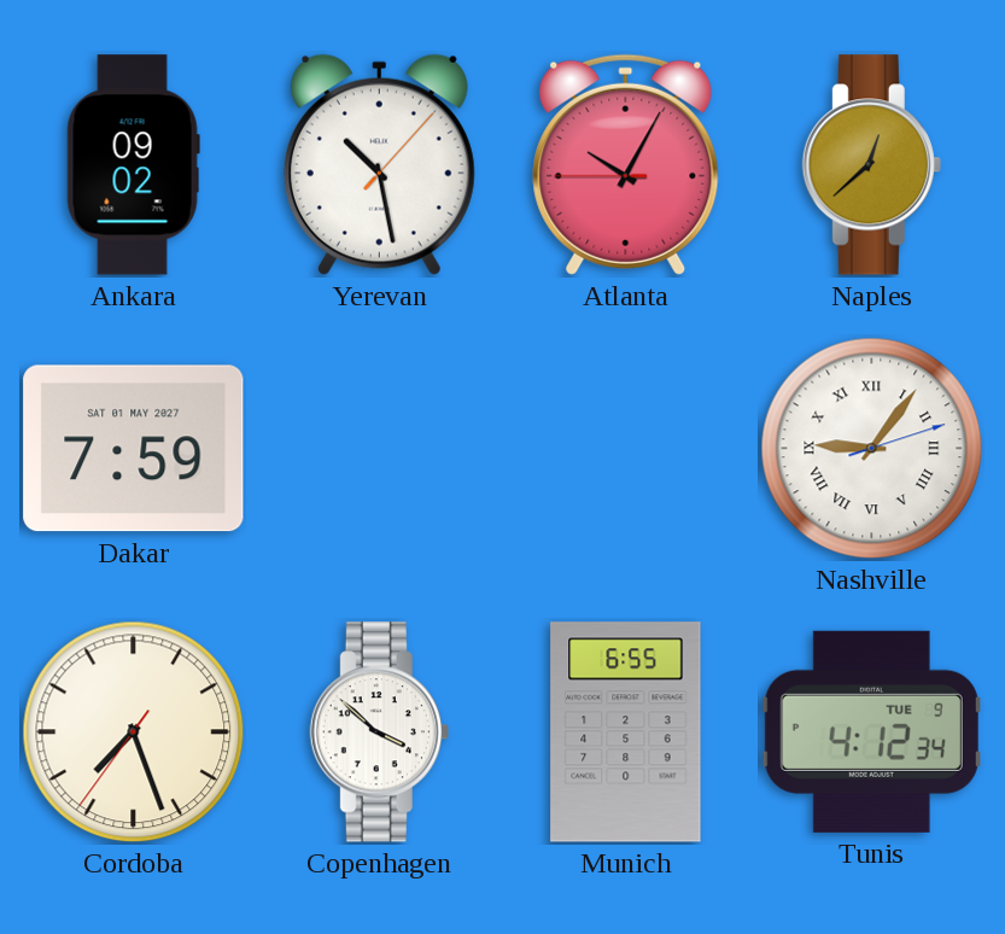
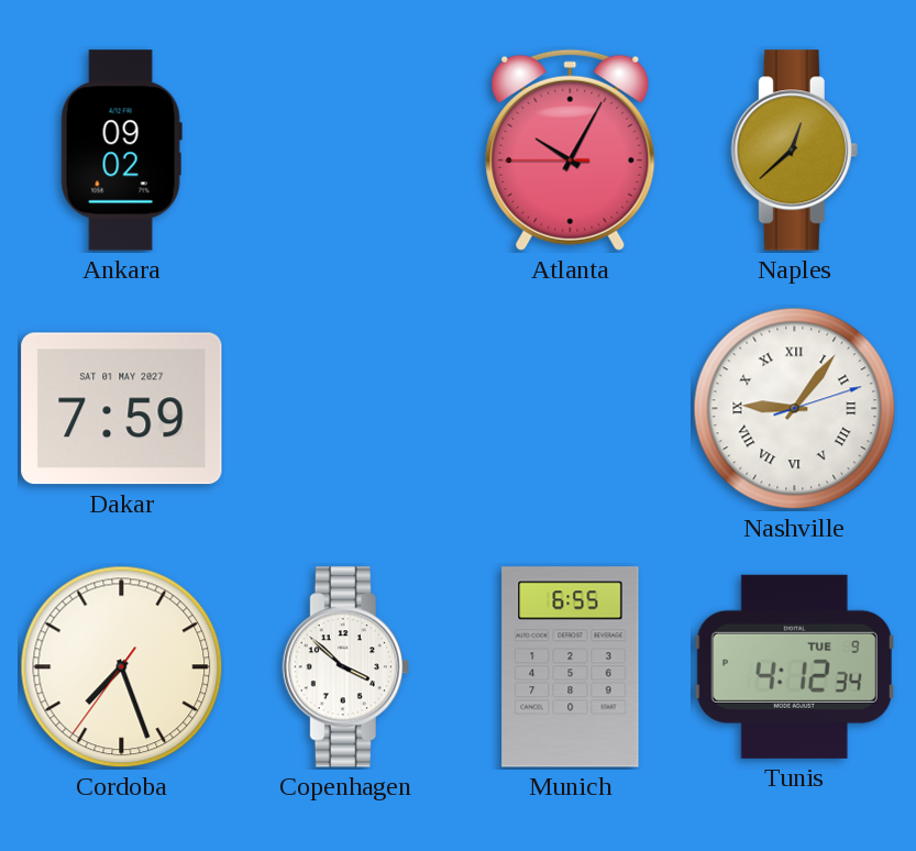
Yerevan: 10:28 -> none (379, 164)
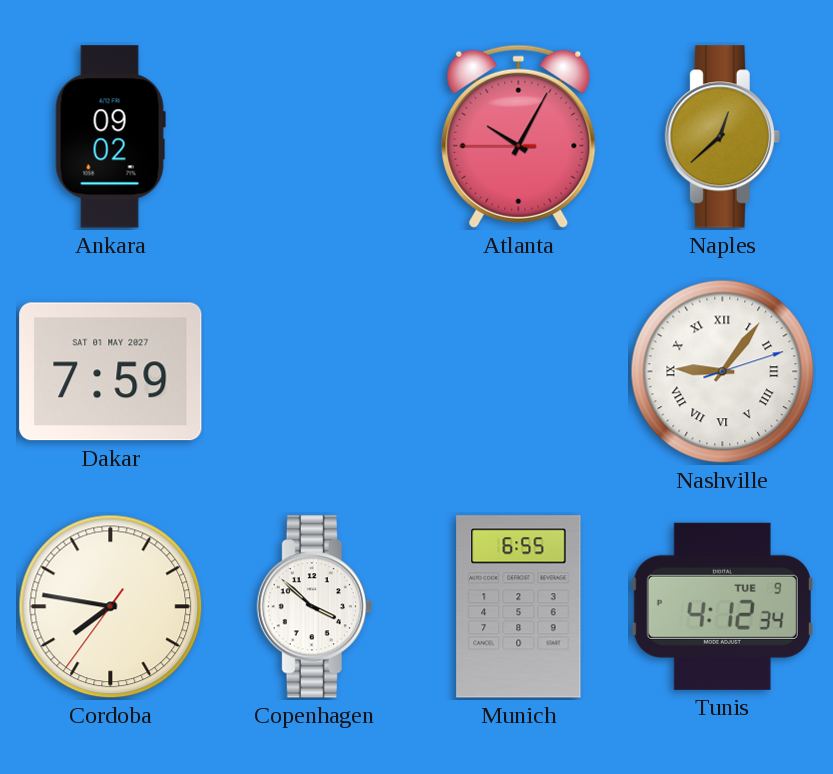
Cordoba: 7:26 -> 7:46 (111, 607)
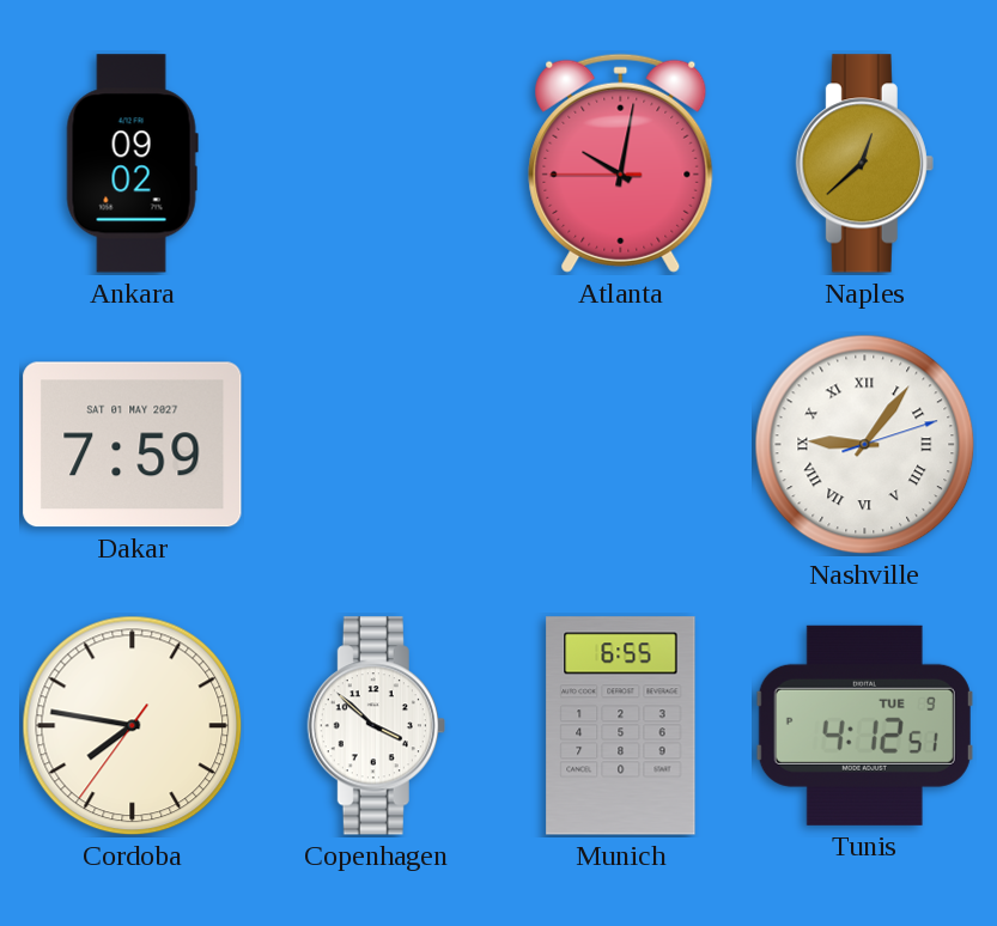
Atlanta: 10:04 -> 10:01 (621, 163)
Tunis: 4:12:34 -> 4:12:51 (864, 725)
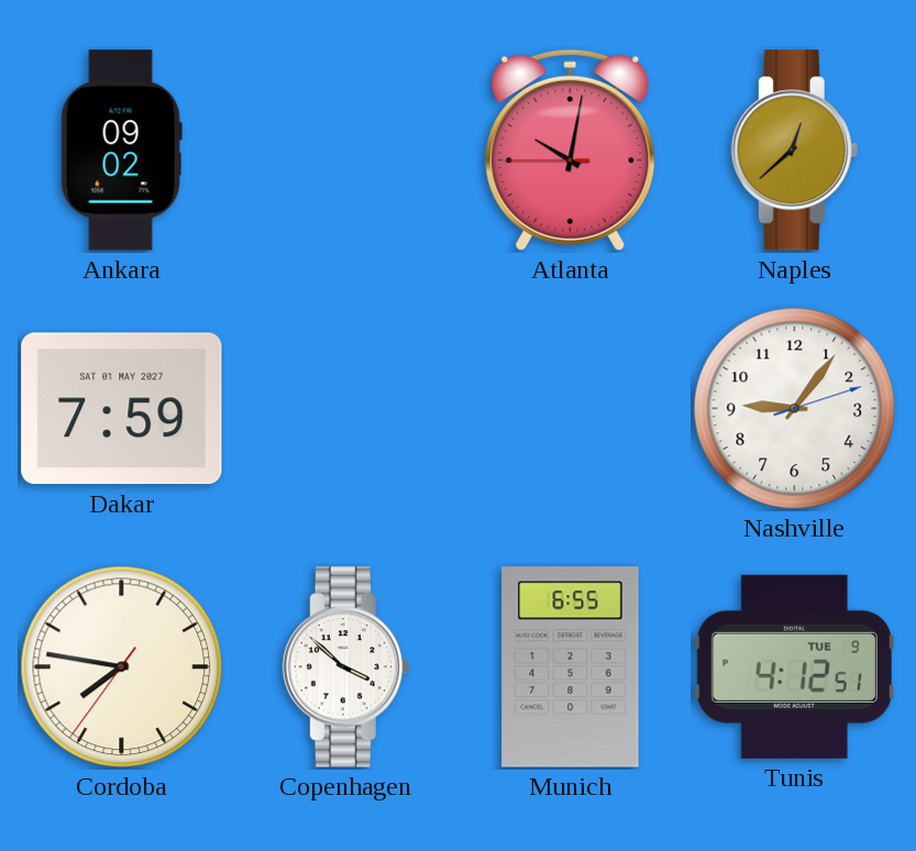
Nashville numerals: Roman -> Arabic (795, 409)
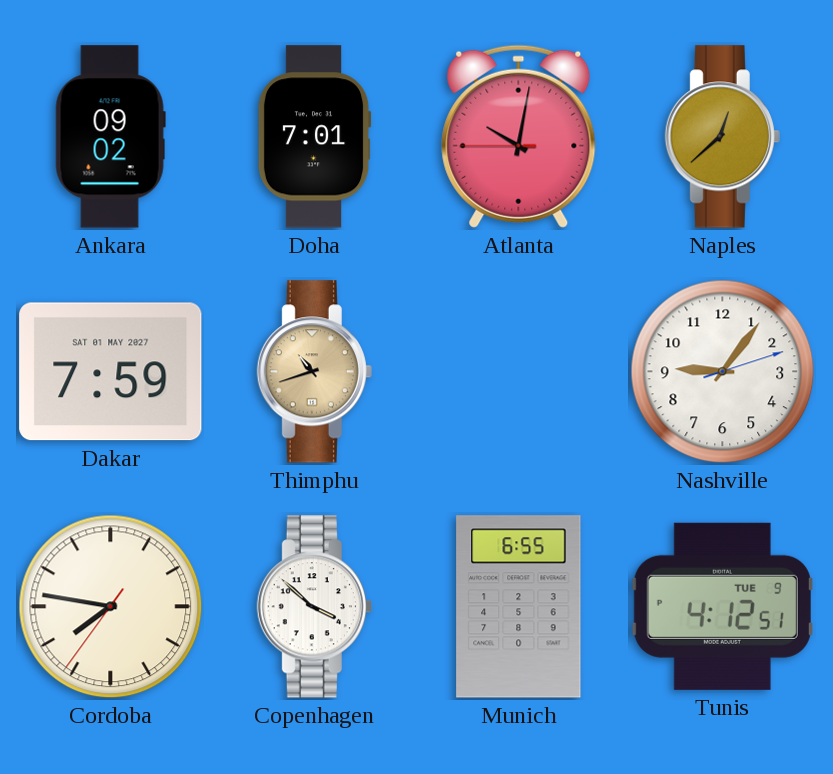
Doha: none -> 7:01 (314, 137)
Thimphu: none -> 10:42 (314, 372)
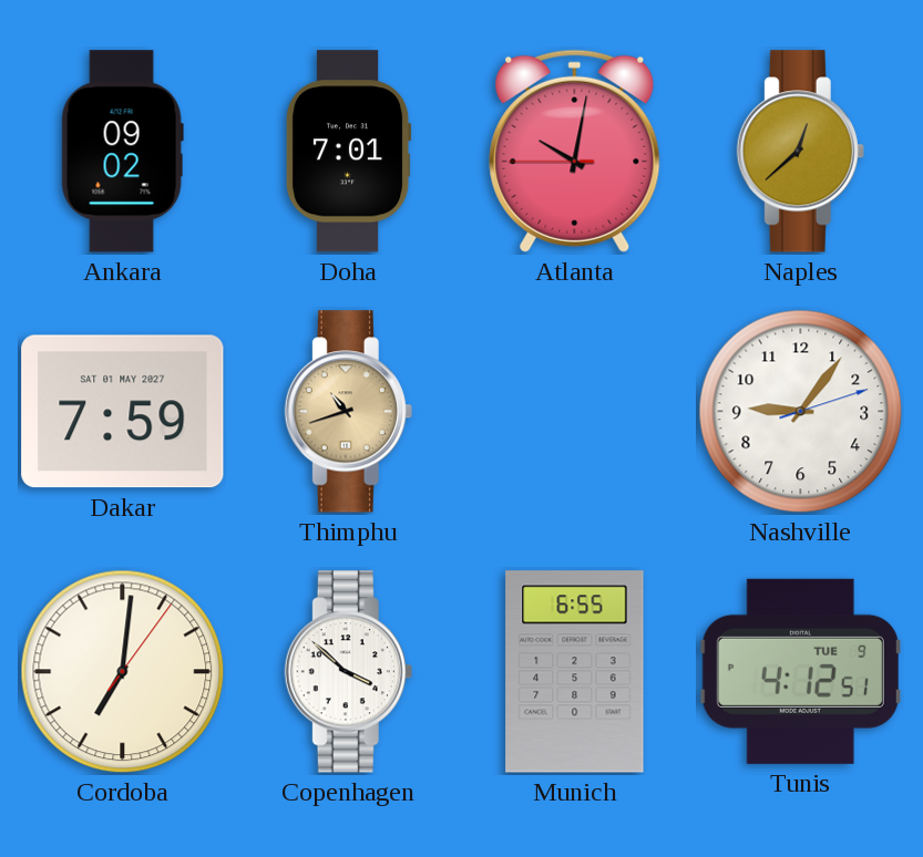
Cordoba: 7:46 -> 7:01 (123, 672)
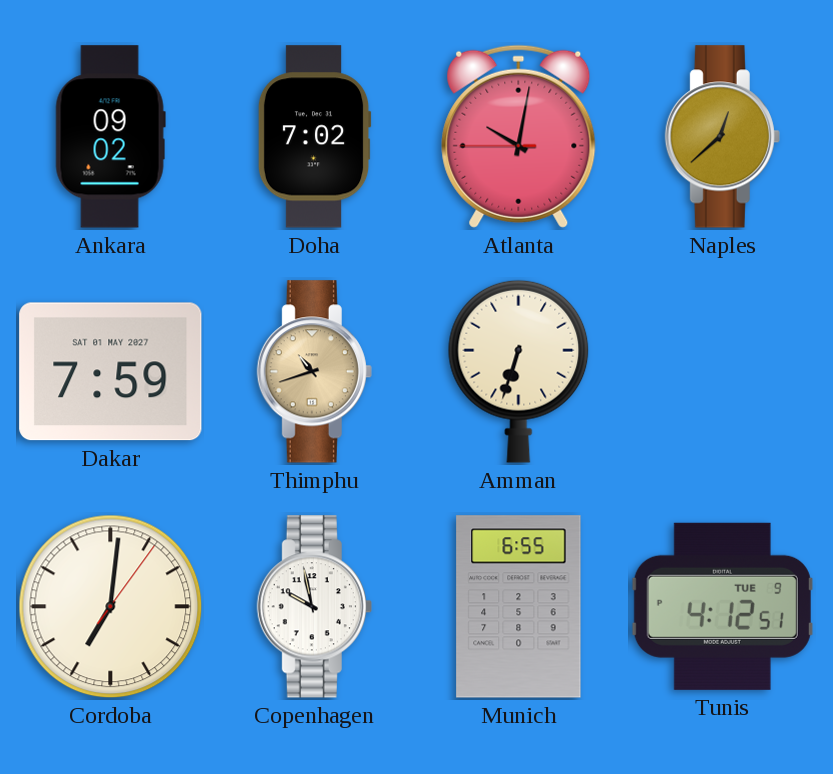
Doha: 7:01 -> 7:02 (314, 137)
Amman: none -> 6:33 (519, 371)
Nashville: 9:06 -> none (801, 412)
Copenhagen: 3:52 -> 9:58 (314, 607)
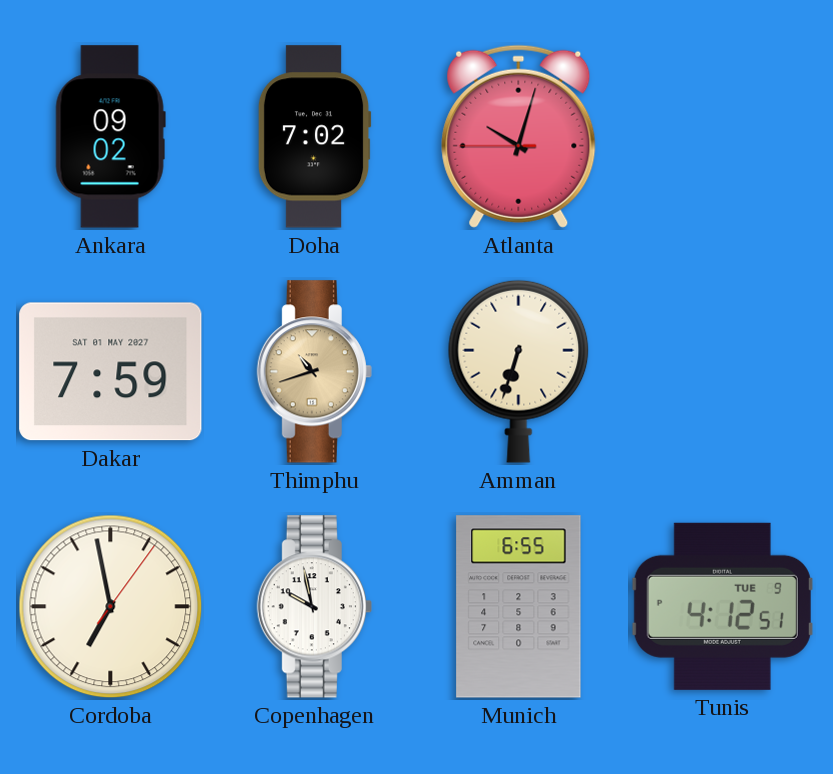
Atlanta: 10:01 -> 10:02 (519, 136)
Naples: 12:38 -> none (722, 137)
Cordoba: 7:01 -> 6:58 (111, 607)
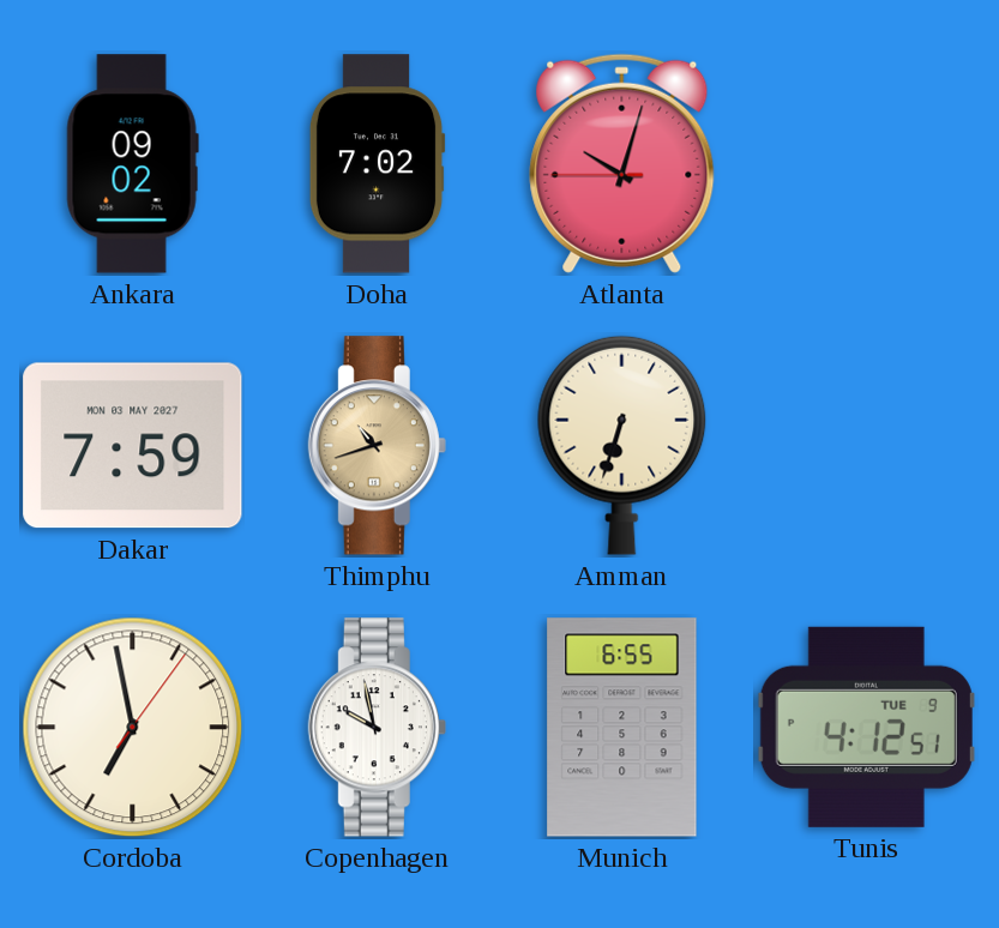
Dakar date: SAT 01 MAY 2027 -> MON 03 MAY 2027 (133, 446)
